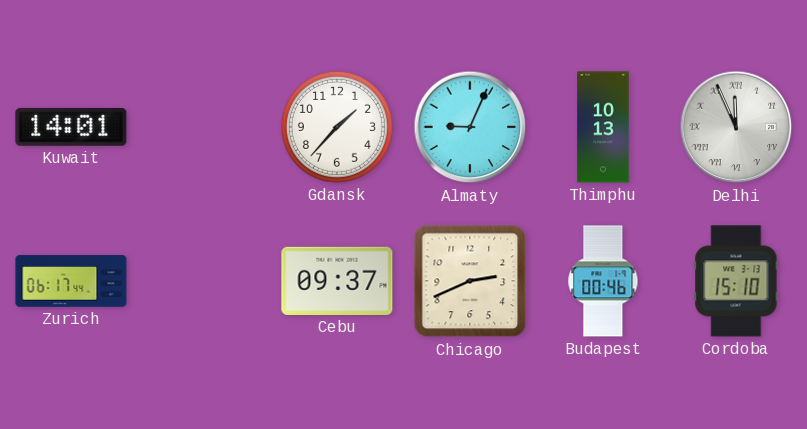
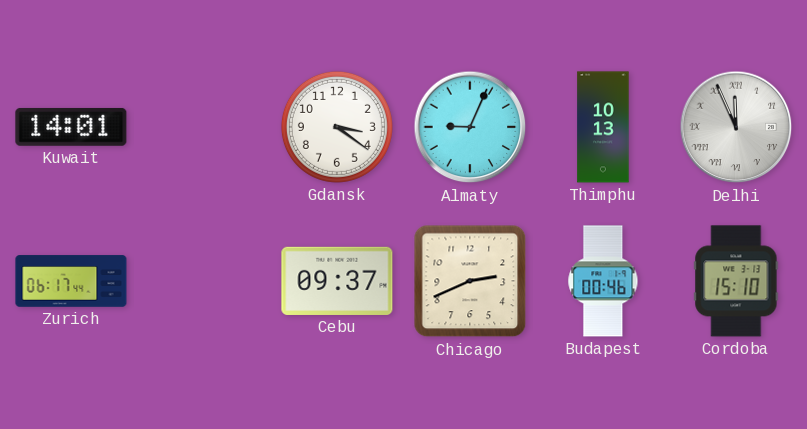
Gdansk: 1:37 -> 3:21 (337, 127)
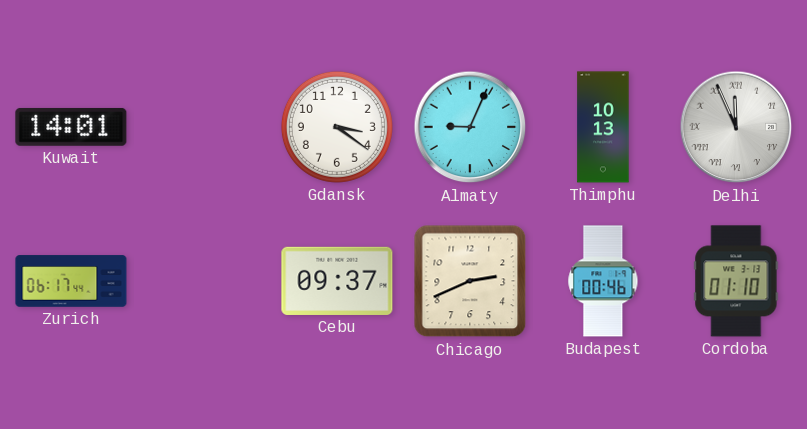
Cordoba: 15:10 -> 01:10 (736, 281)
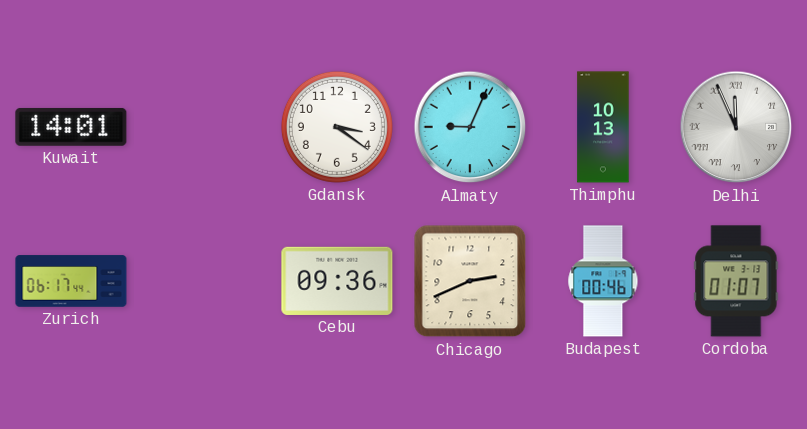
Cebu: 09:37 -> 09:36 (337, 281)
Cordoba: 01:10 -> 01:07 (736, 281)
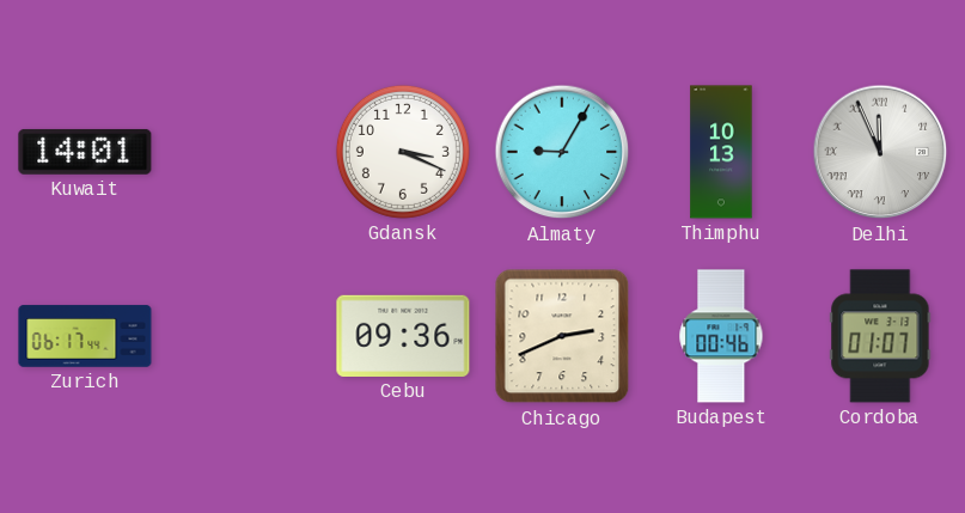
Gdansk: 3:21 -> 3:19 (403, 152)
Almaty: 9:04 -> 9:05 (562, 152)
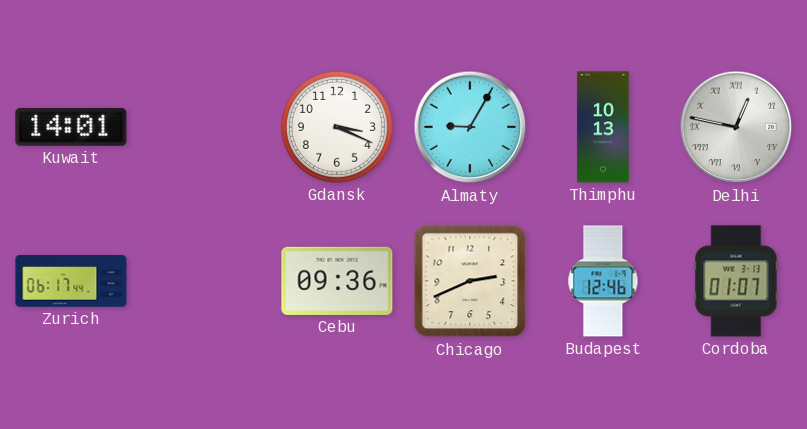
Delhi: 11:56 -> 12:47 (736, 127)
Budapest: 00:46 -> 12:46 (603, 281)
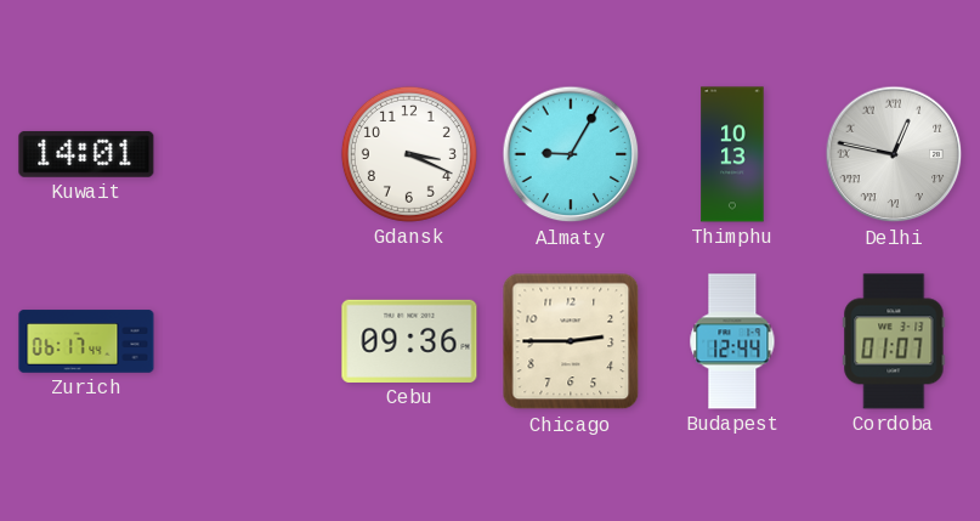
Chicago: 2:41 -> 2:45 (571, 341)
Budapest: 12:46 -> 12:44 (732, 341)
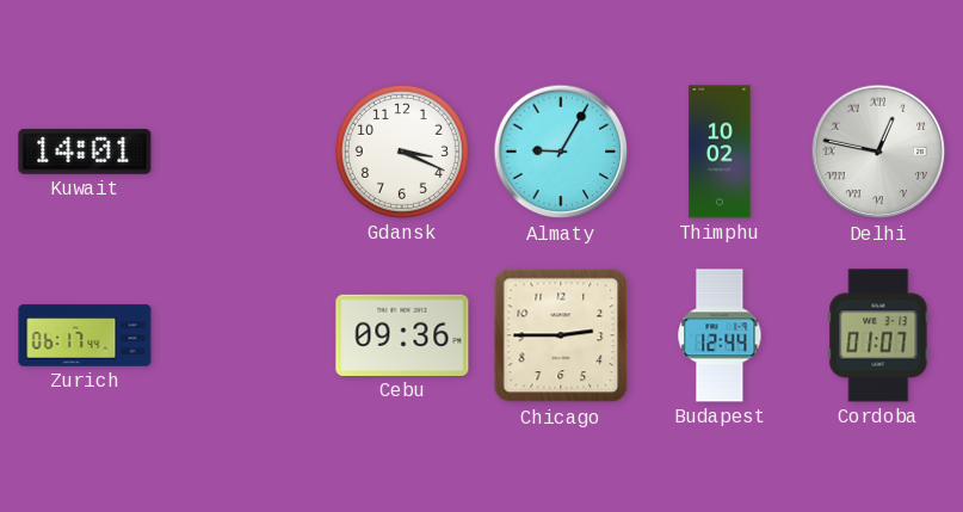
Thimphu: 10:13 -> 10:02 (720, 152)
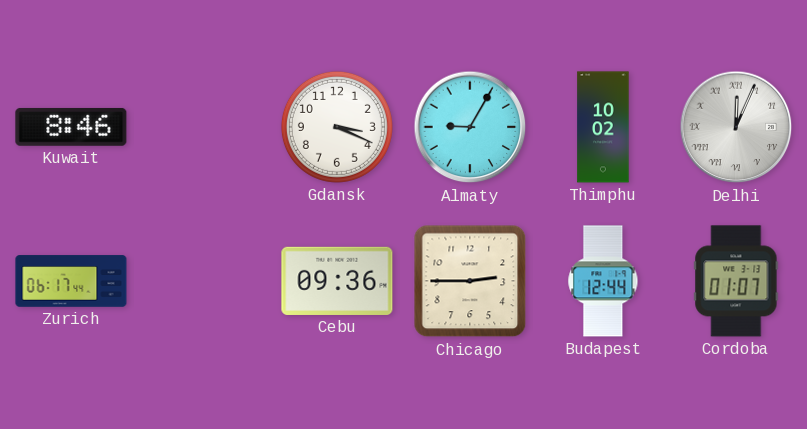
Kuwait: 14:01 -> 8:46 (71, 127)
Delhi: 12:47 -> 12:04 (736, 127)
